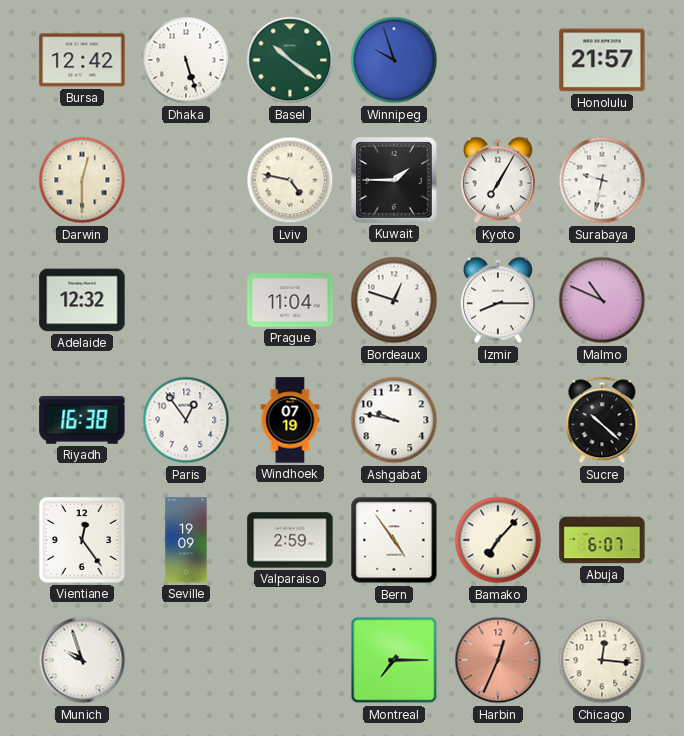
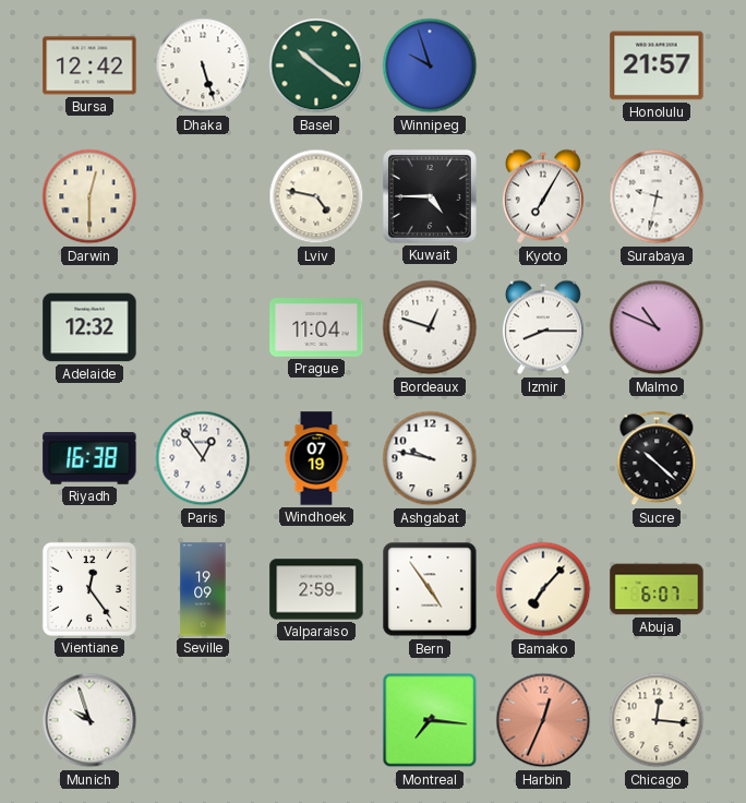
Kuwait: 1:45 -> 4:45 (430, 196)
Montreal: 7:15 -> 7:16 (430, 720)
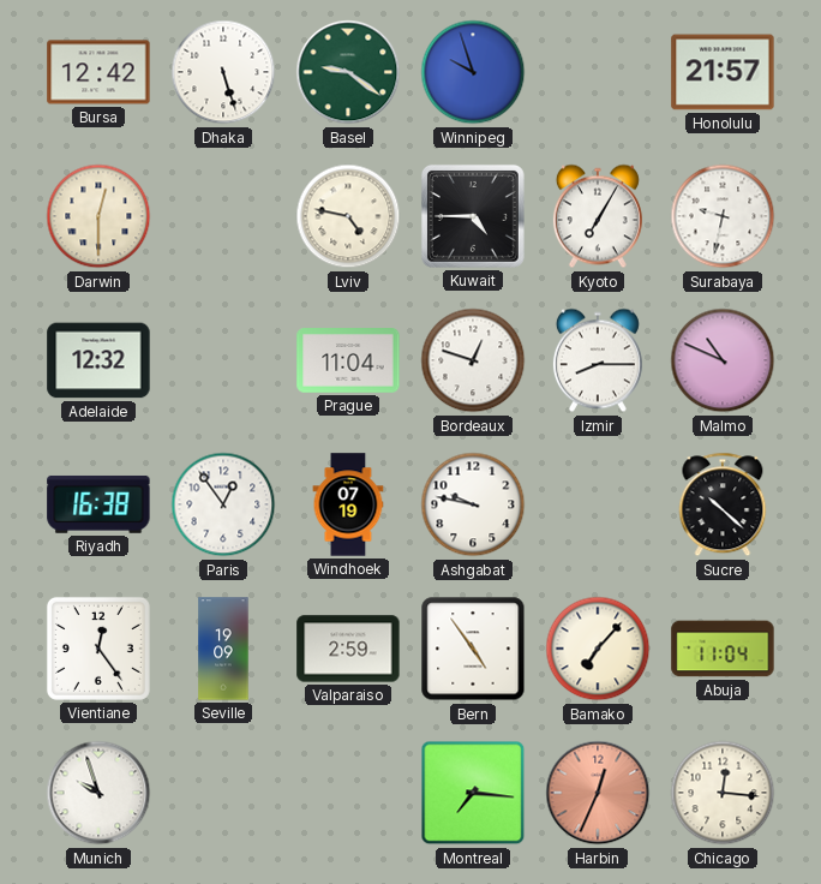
Basel: 10:21 -> 9:21 (348, 72)
Abuja: 6:07 -> 11:04 (723, 649)
